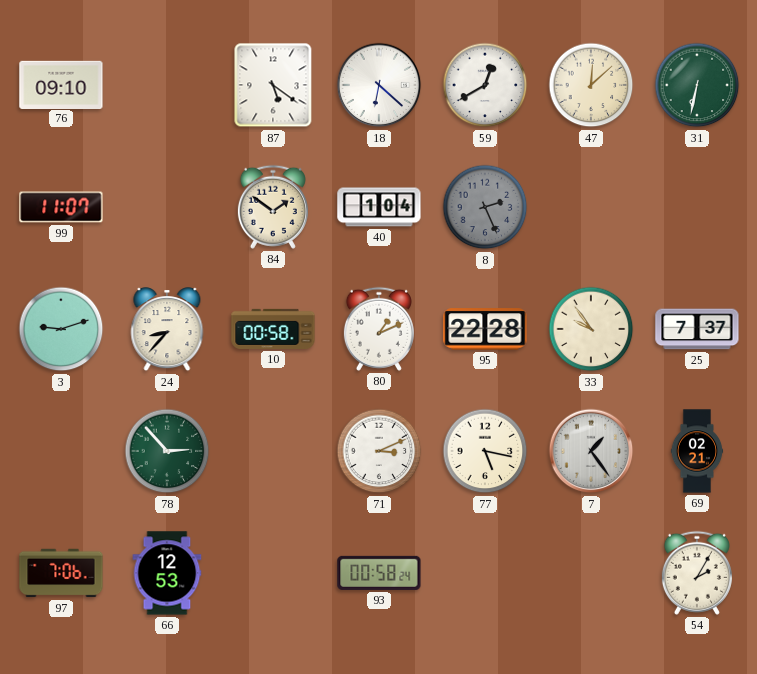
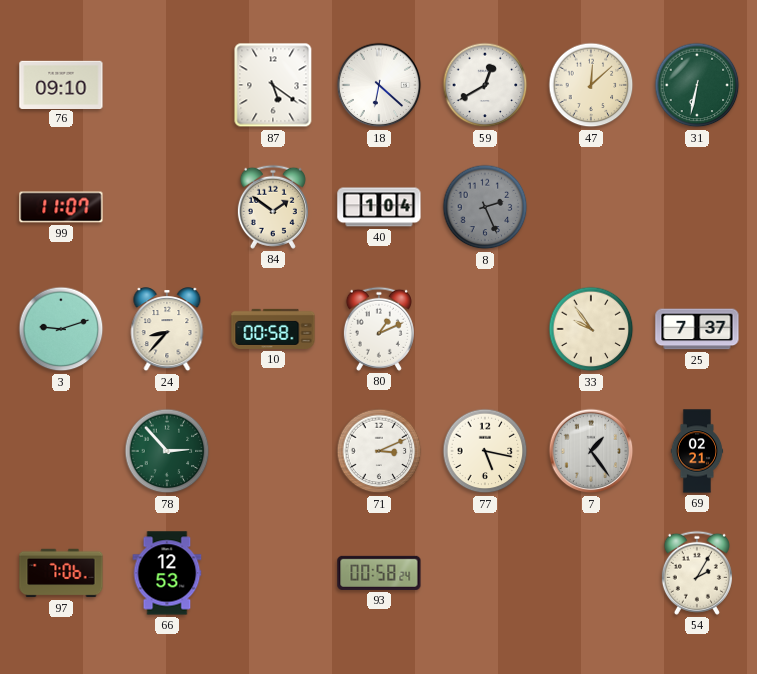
95: 22:28 -> none (485, 329)
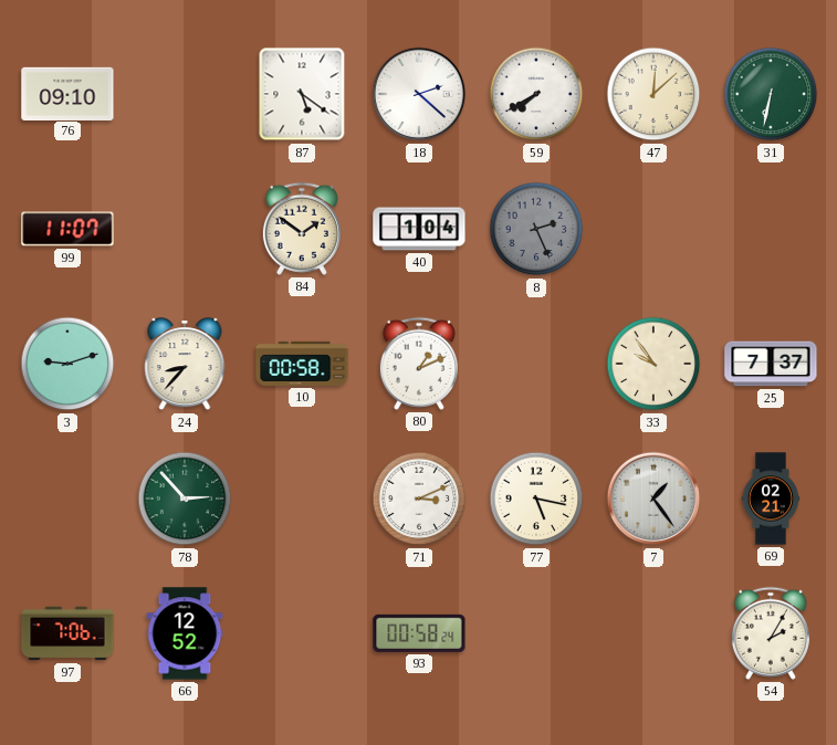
18: 6:22 -> 2:22 (419, 94)
59: 12:40 -> 7:40 (536, 94)
66: 12:53 -> 12:52 (185, 633)
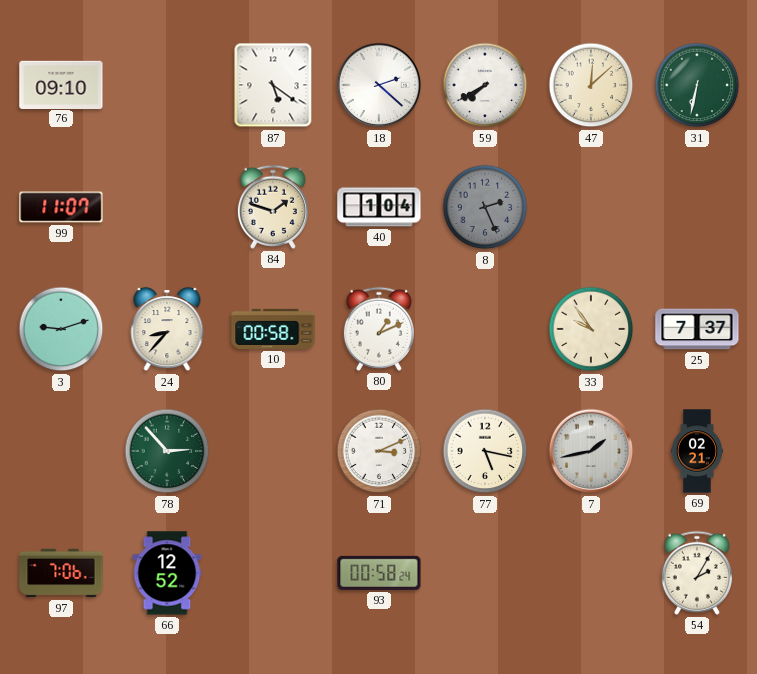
84: 1:51 -> 1:48 (273, 207)
7: 1:24 -> 1:43 (591, 451)
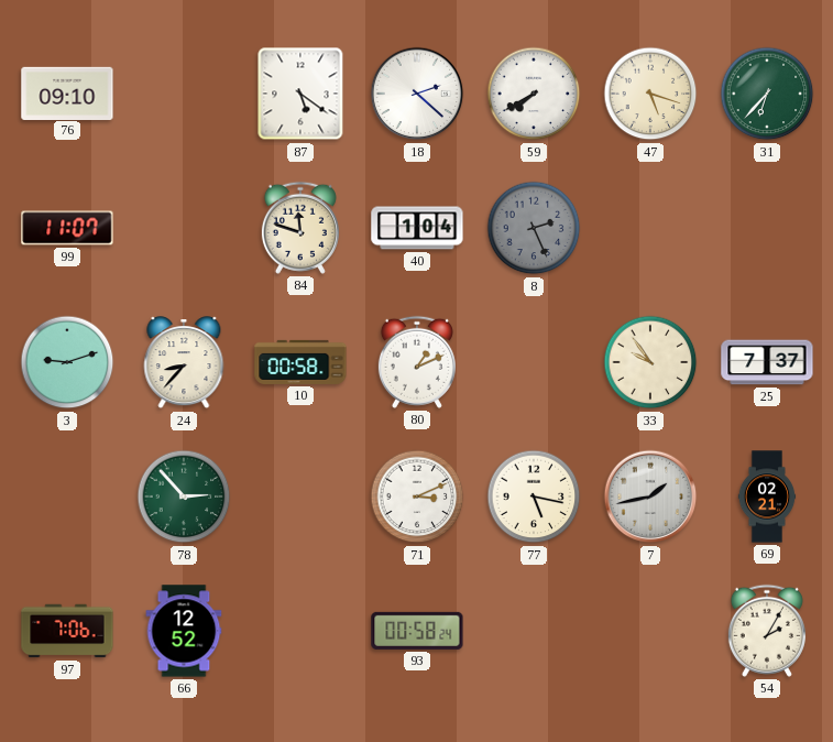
47: 12:08 -> 5:18 (650, 94)
31: 6:32 -> 6:37 (767, 94)
84: 1:48 -> 11:48 (300, 228)
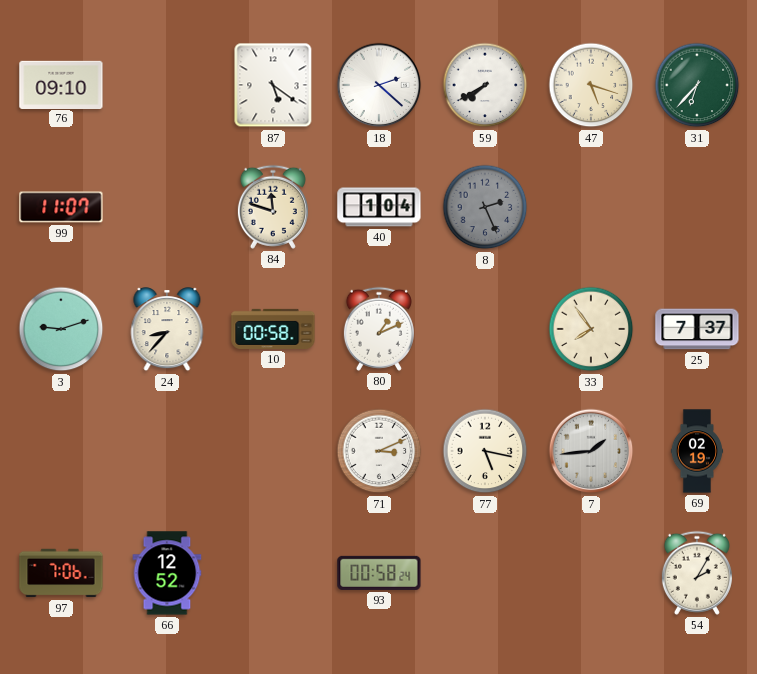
33: 9:54 -> 7:54 (591, 329)
78: 2:53 -> none (184, 497)
7: 1:43 -> 1:44 (591, 451)
69: 02:21 -> 02:19 (697, 451)
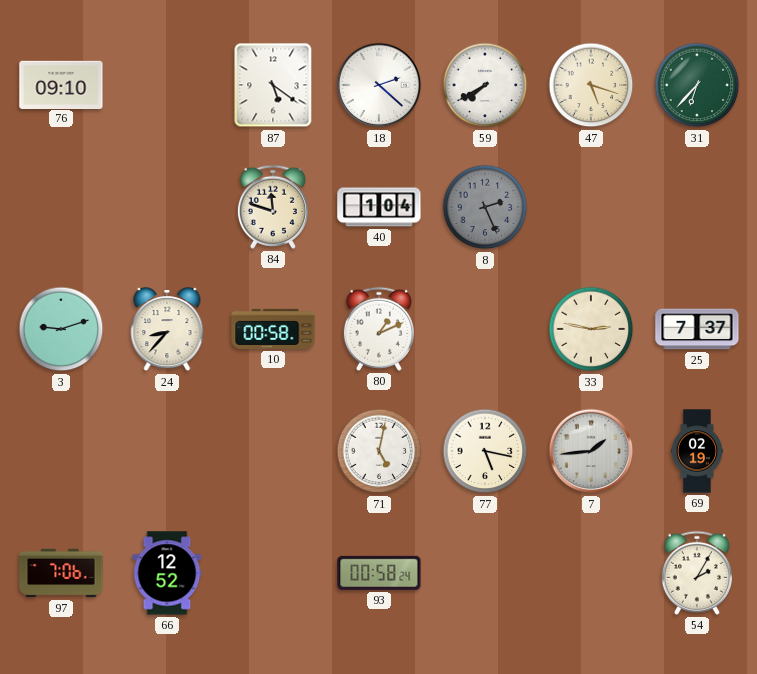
99: 11:07 -> none (61, 207)
33: 7:54 -> 2:47 (591, 329)
71: 3:11 -> 5:02 (379, 451)
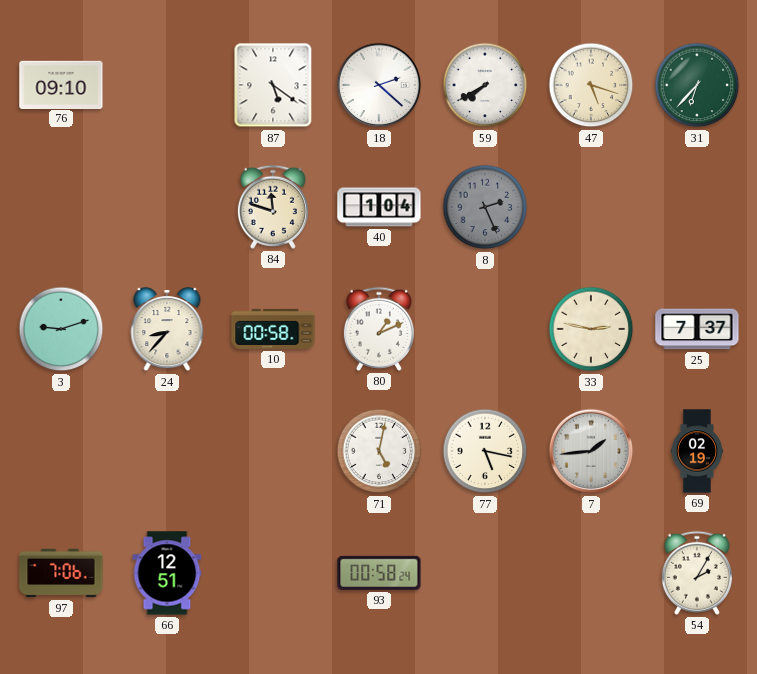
66: 12:52 -> 12:51 (167, 573)
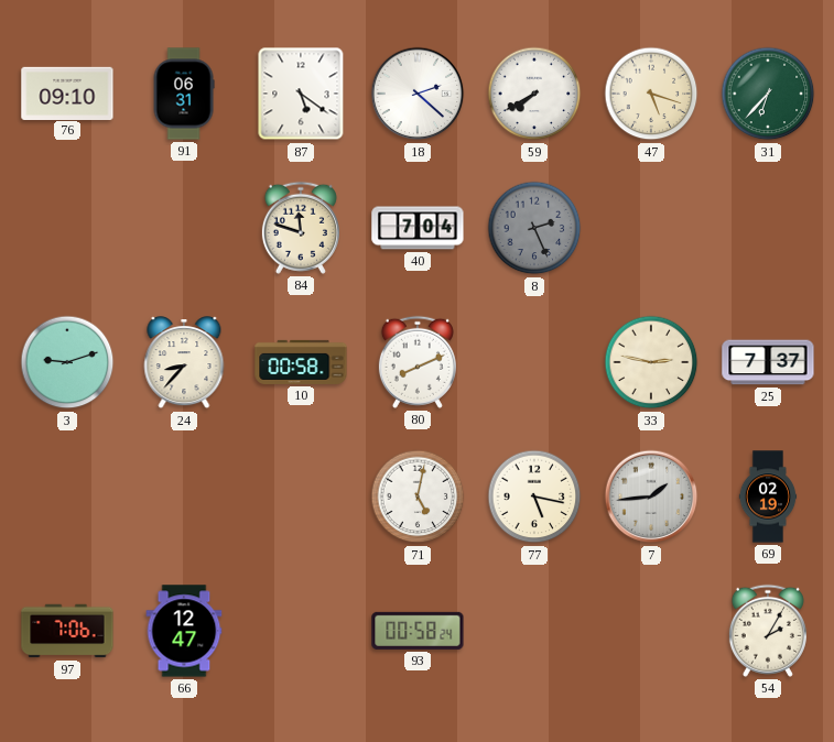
91: none -> 06:31 (184, 94)
40: 1:04 -> 7:04 (418, 228)
80: 1:11 -> 8:11 (418, 362)
66: 12:51 -> 12:47 (184, 631)
